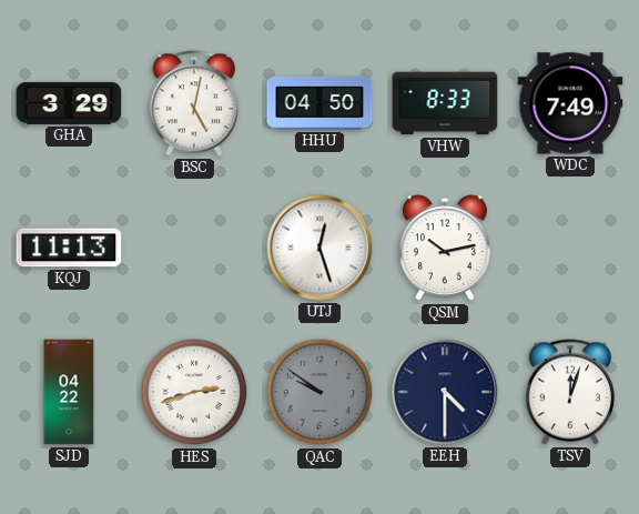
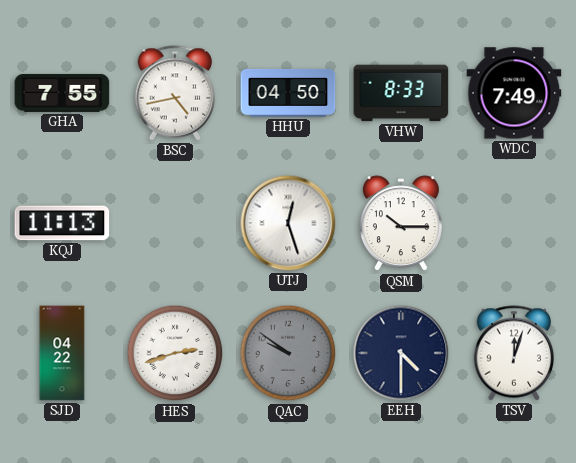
GHA: 3:29 -> 7:55 (62, 93)
BSC: 5:02 -> 4:43 (175, 93)
QSM: 10:13 -> 10:15 (401, 224)
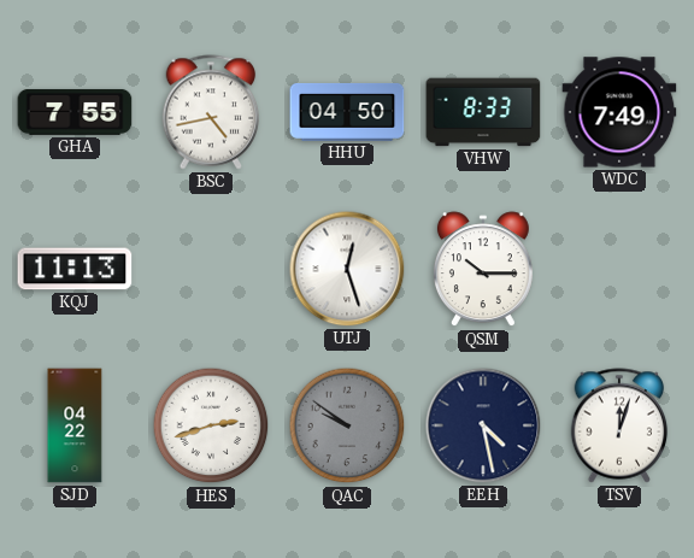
EEH: 4:30 -> 4:28 (483, 425)
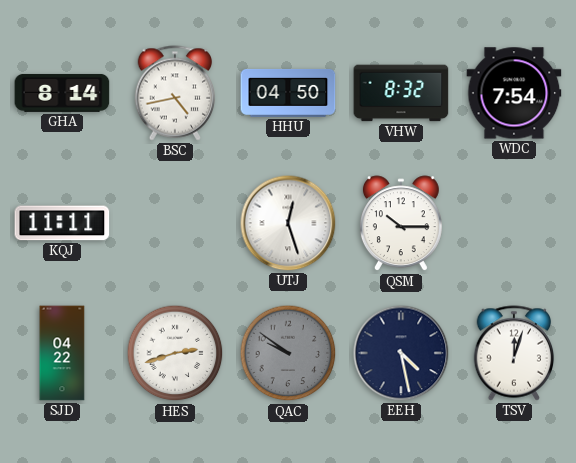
GHA: 7:55 -> 8:14 (62, 93)
VHW: 8:33 -> 8:32 (401, 93)
WDC: 7:49 -> 7:54 (514, 93)
KQJ: 11:13 -> 11:11 (62, 223)
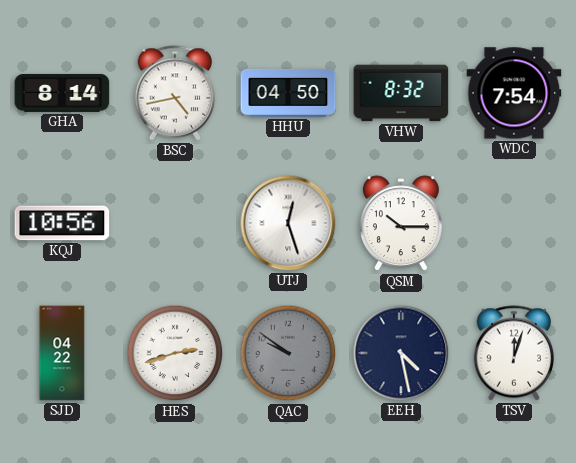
KQJ: 11:11 -> 10:56 (62, 223)
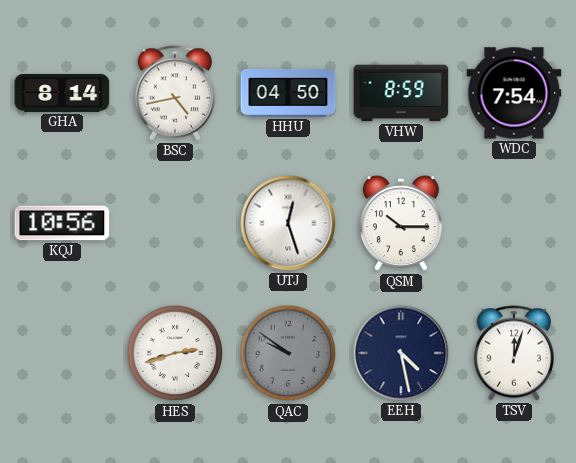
VHW: 8:32 -> 8:59 (401, 93)
SJD: 04:22 -> none (62, 353)
